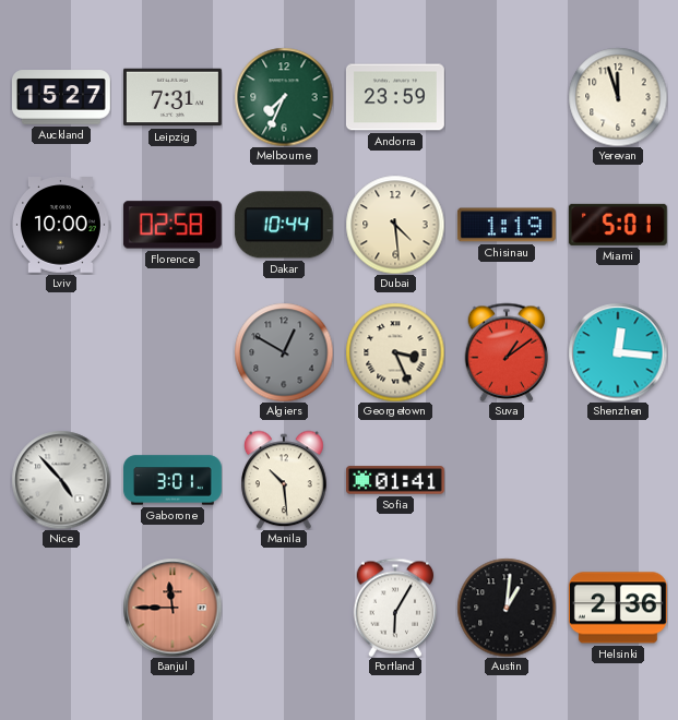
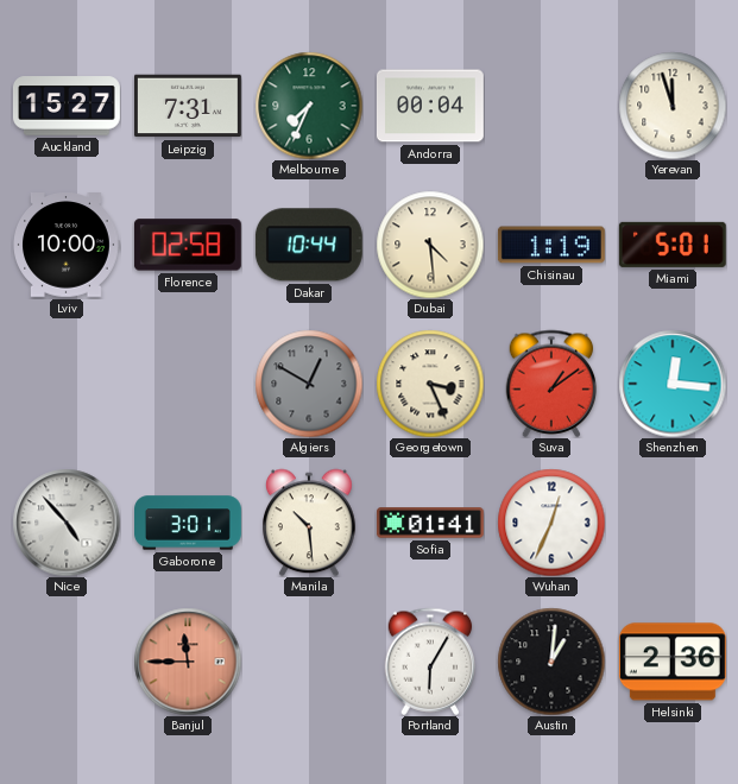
Andorra: 23:59 -> 00:04 (430, 106)
Wuhan: none -> 12:34 (551, 523)
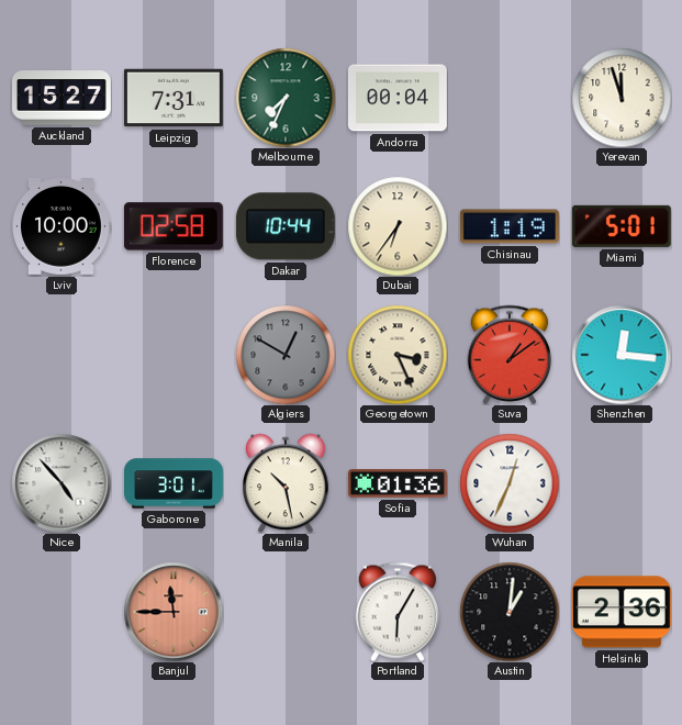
Dubai: 4:29 -> 6:36 (398, 226)
Manila: 10:29 -> 10:28 (287, 483)
Sofia: 01:41 -> 01:36 (398, 483)
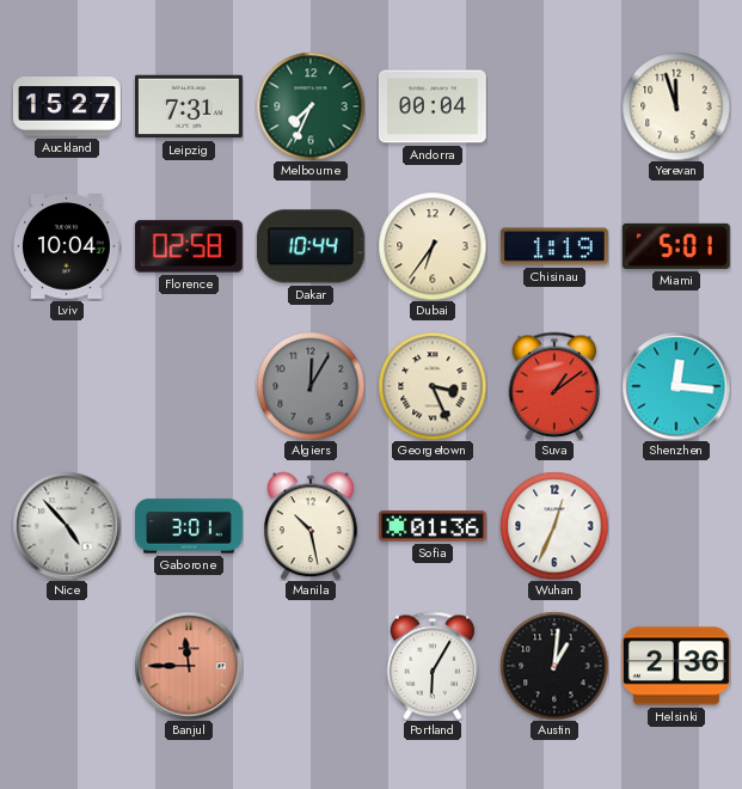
Lviv: 10:00 -> 10:04 (67, 246)
Algiers: 12:50 -> 12:05 (311, 386)
